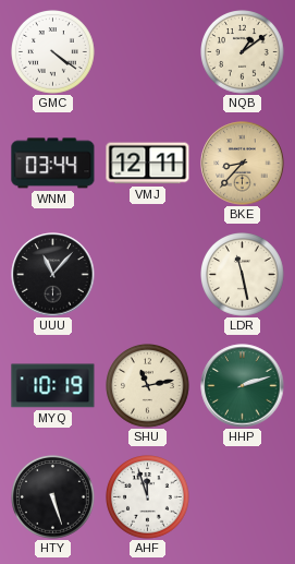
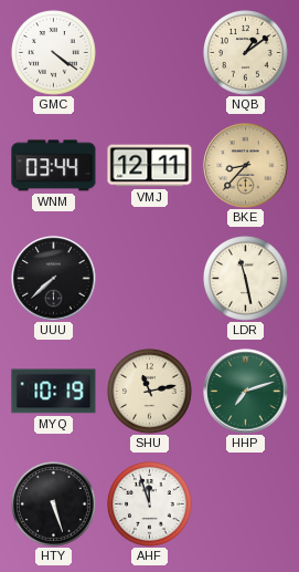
UUU: 11:07 -> 7:38 (54, 279)
HHP: 2:12 -> 7:12 (246, 392)
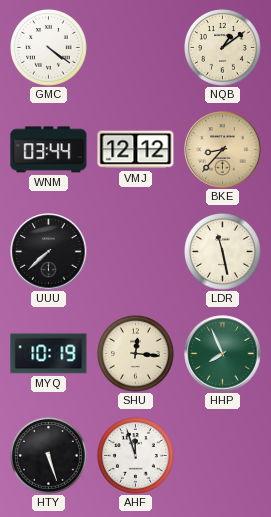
VMJ: 12:11 -> 12:12 (136, 150)
SHU: 11:13 -> 12:16 (136, 354)
HHP: 7:12 -> 7:56 (223, 354)
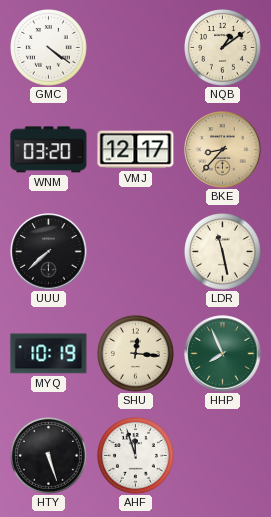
WNM: 03:44 -> 03:20 (49, 150)
VMJ: 12:12 -> 12:17 (136, 150)
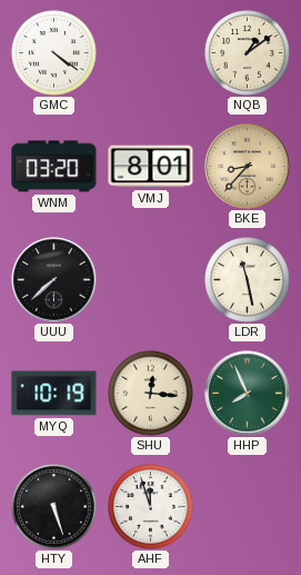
VMJ: 12:17 -> 8:01 (151, 167)
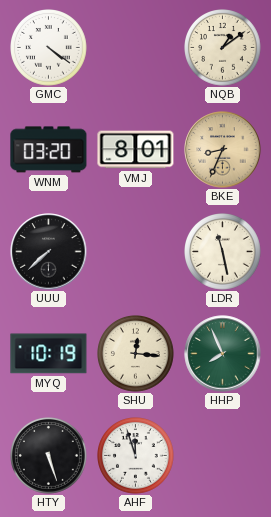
BKE: 8:37 -> 8:34 (223, 150)
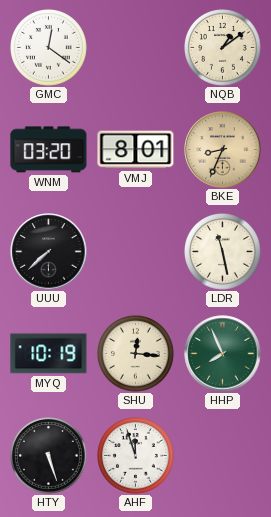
GMC: 4:21 -> 12:21 (49, 48)
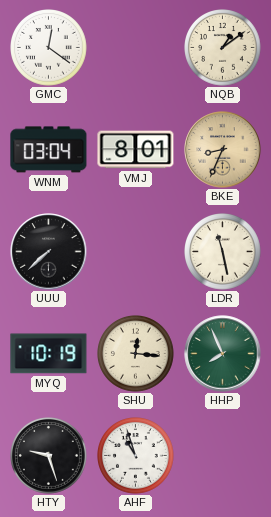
WNM: 03:20 -> 03:04 (49, 150)
HTY: 5:27 -> 9:27 (49, 456)
AHF: 11:57 -> 10:57 (136, 456)
